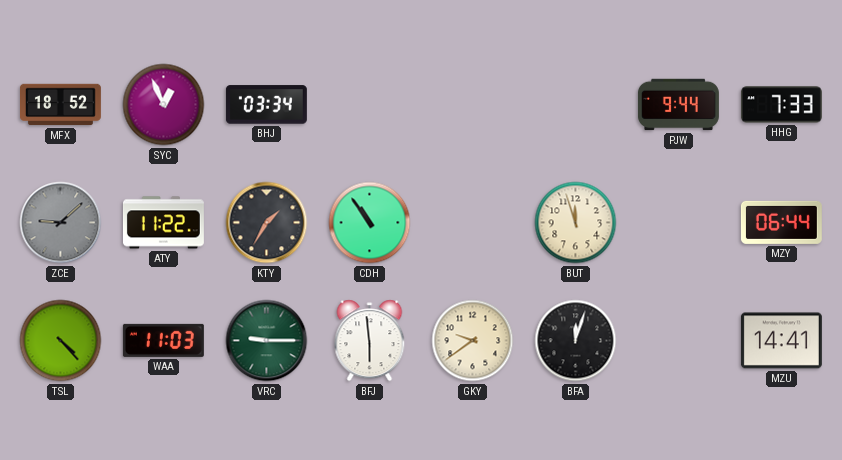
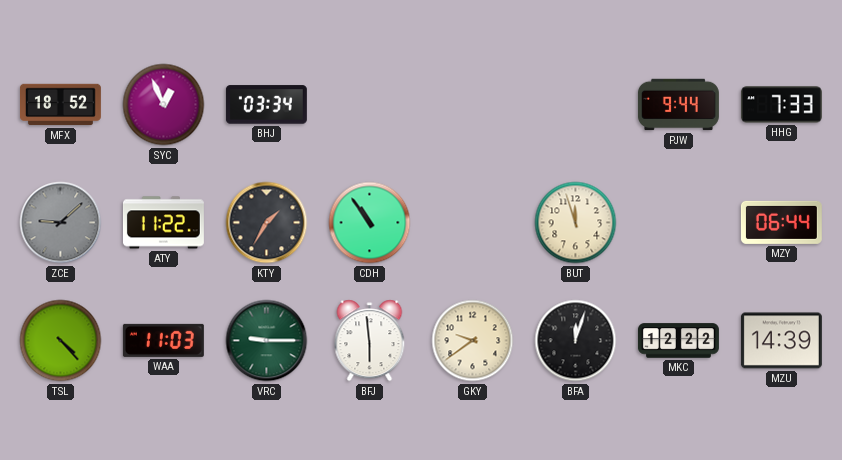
MKC: none -> 12:22 (678, 341)
MZU: 14:41 -> 14:39 (781, 341)
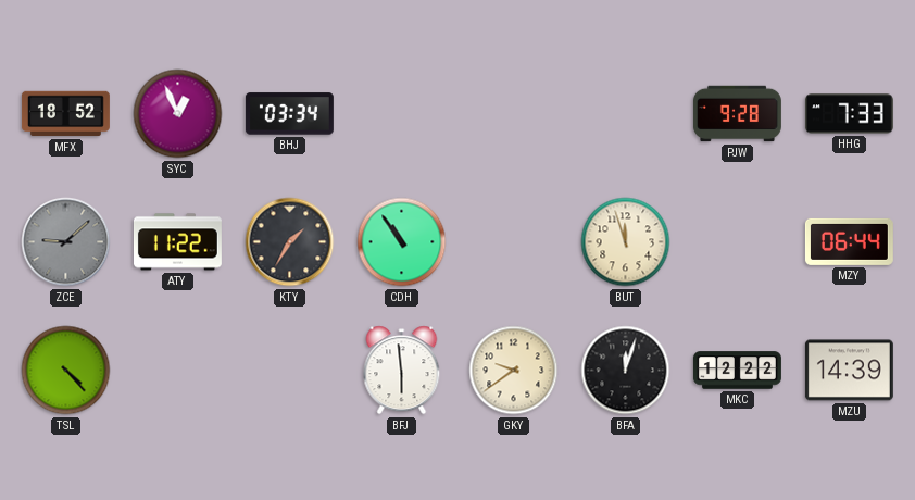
PJW: 9:44 -> 9:28 (737, 114)
WAA: 11:03 -> none (163, 340)
VRC: 9:15 -> none (267, 341)
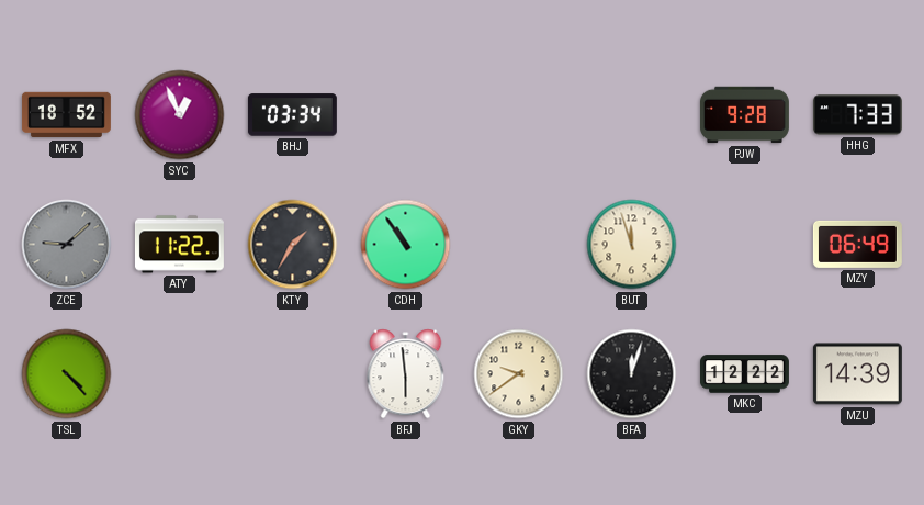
MZY: 06:44 -> 06:49 (857, 244)
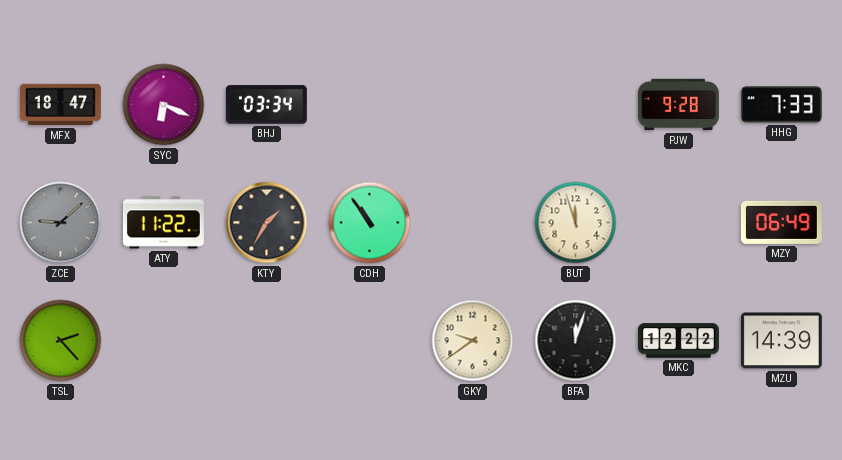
MFX: 18:52 -> 18:47 (60, 105)
SYC: 12:56 -> 6:19 (164, 105)
TSL: 4:23 -> 2:23 (61, 341)
BFJ: 5:59 -> none (406, 374)
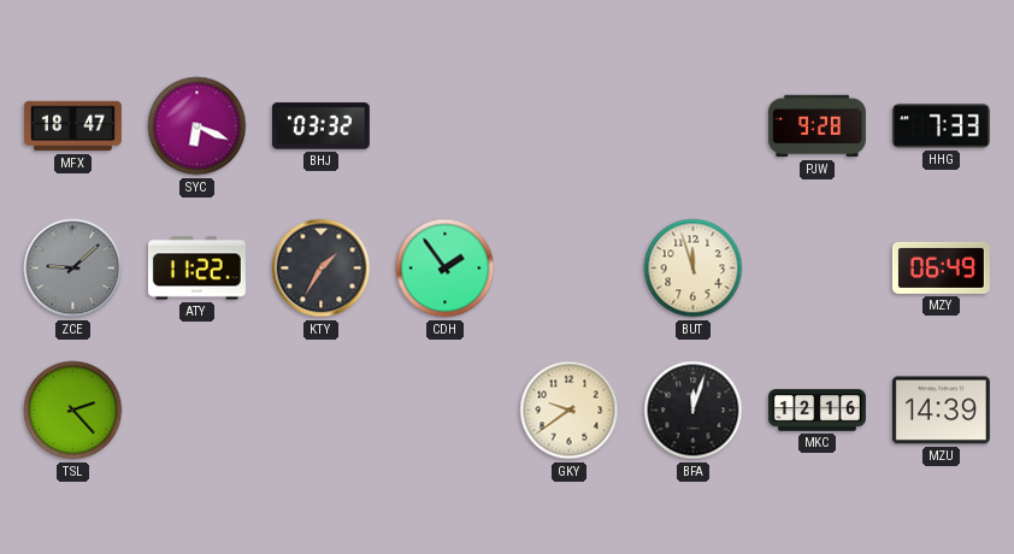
BHJ: 03:34 -> 03:32 (320, 126)
CDH: 10:54 -> 1:54 (446, 269)
MKC: 12:22 -> 12:16 (816, 411)
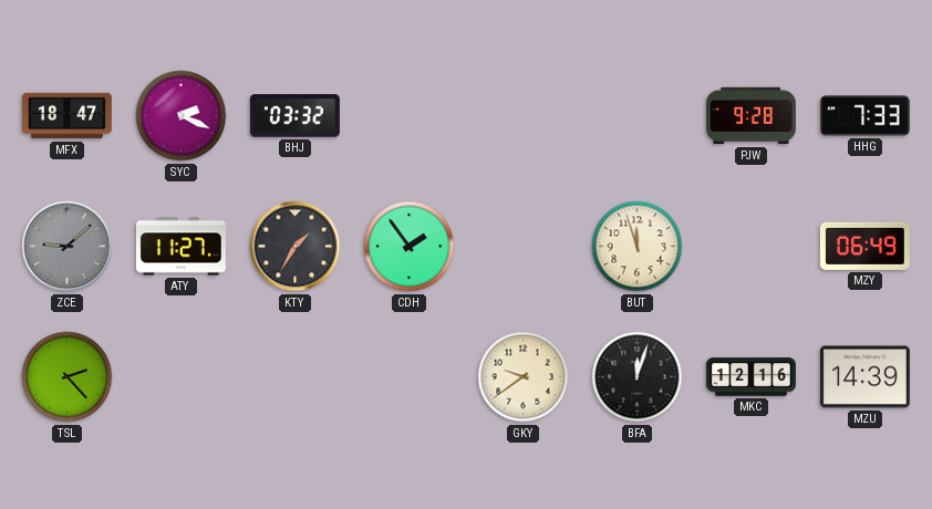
SYC: 6:19 -> 2:19 (182, 116)
ATY: 11:22 -> 11:27 (180, 247)
